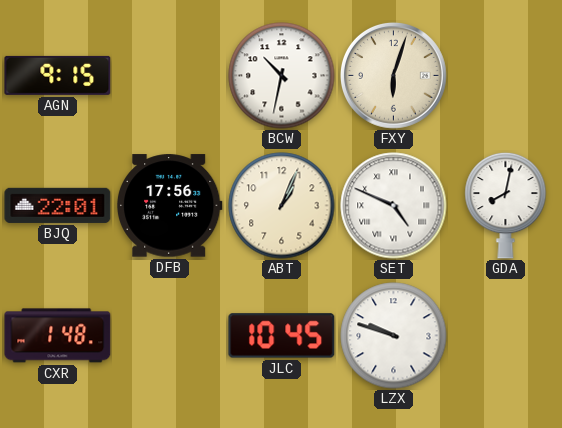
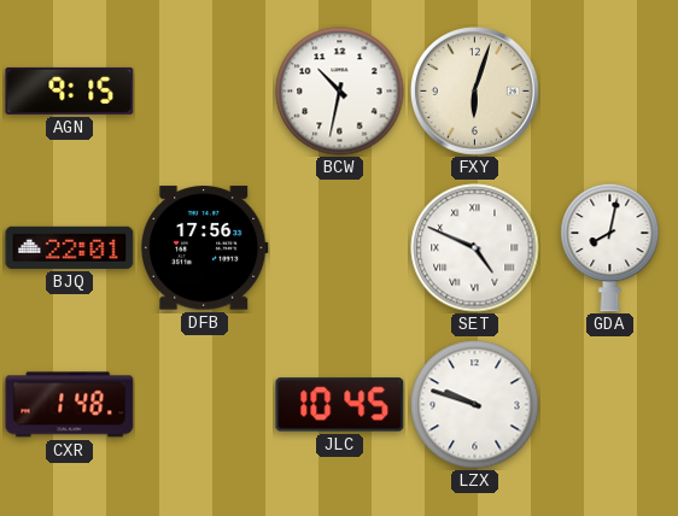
ABT: 1:04 -> none (282, 206)
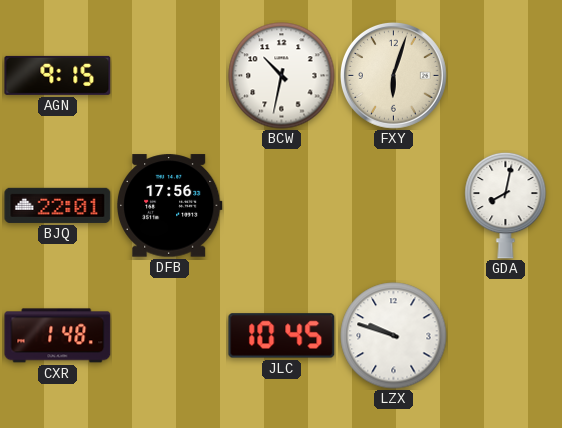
SET: 4:49 -> none (475, 248)
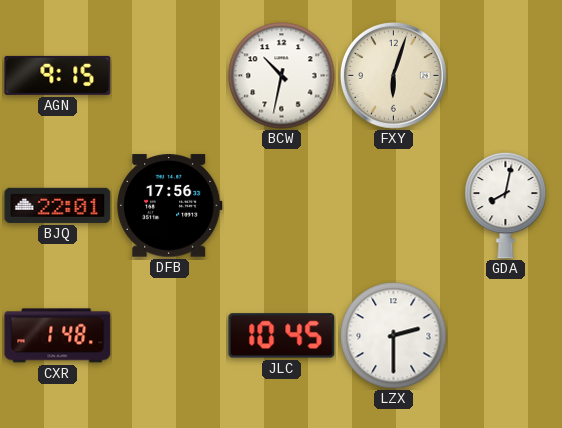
LZX: 9:48 -> 2:30 (394, 336)
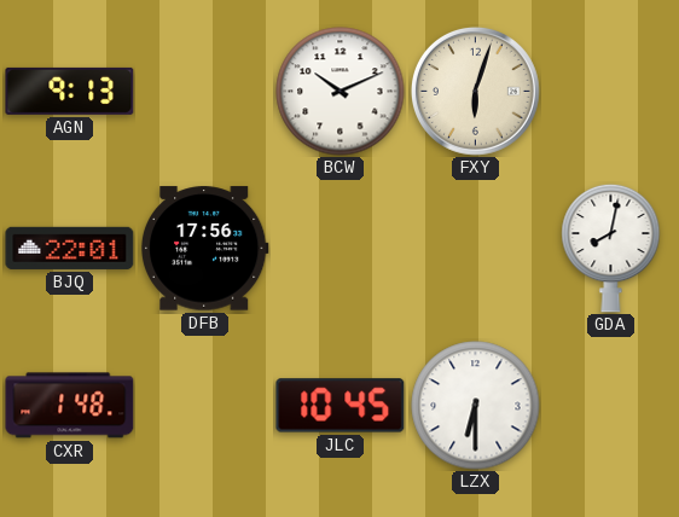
AGN: 9:15 -> 9:13 (70, 91)
BCW: 10:32 -> 10:11 (341, 92)
LZX: 2:30 -> 6:30 (476, 406)
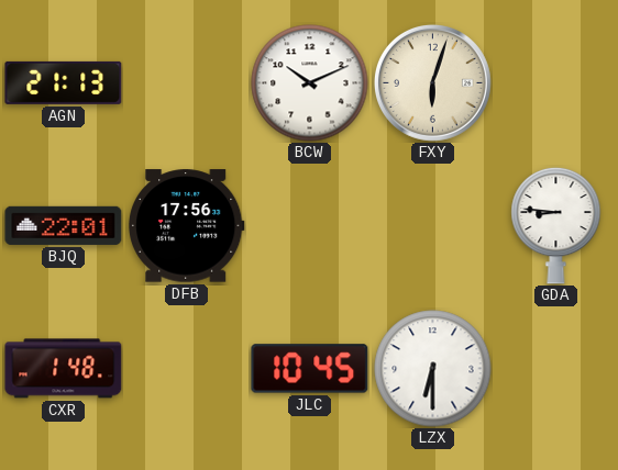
AGN: 9:13 -> 21:13 (64, 82)
GDA: 8:02 -> 8:46 (556, 225)
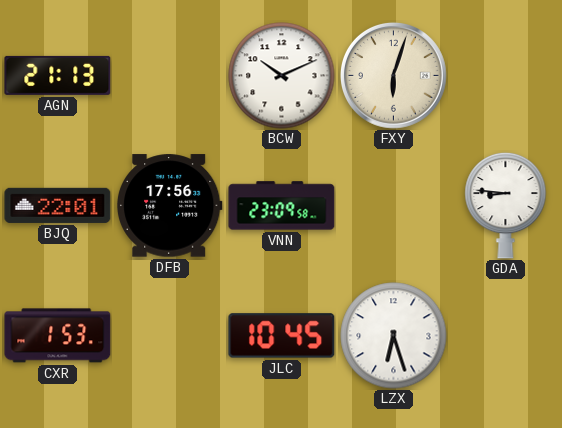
VNN: none -> 23:09 (282, 206)
CXR: 1:48 -> 1:53 (58, 336)
LZX: 6:30 -> 6:27 (394, 336)
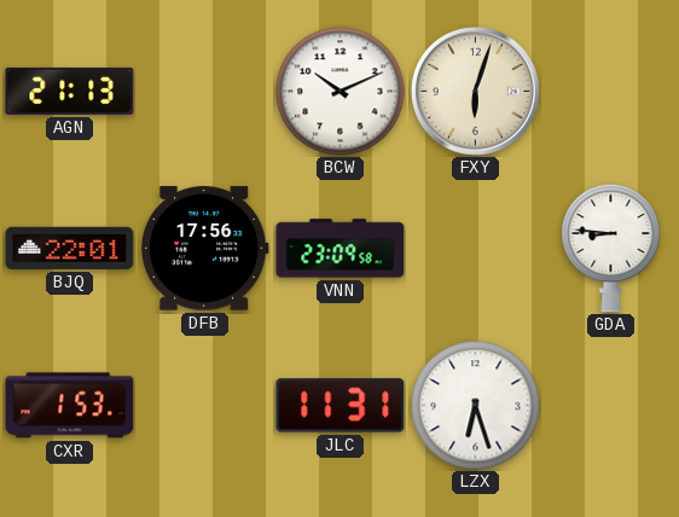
JLC: 10:45 -> 11:31 (341, 406)
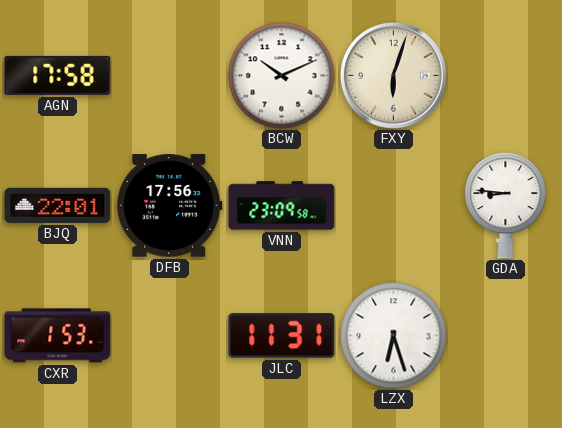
AGN: 21:13 -> 17:58 (58, 75)
